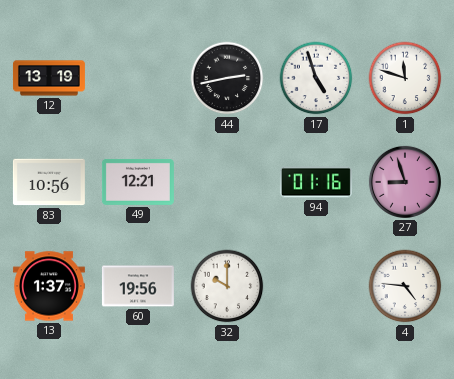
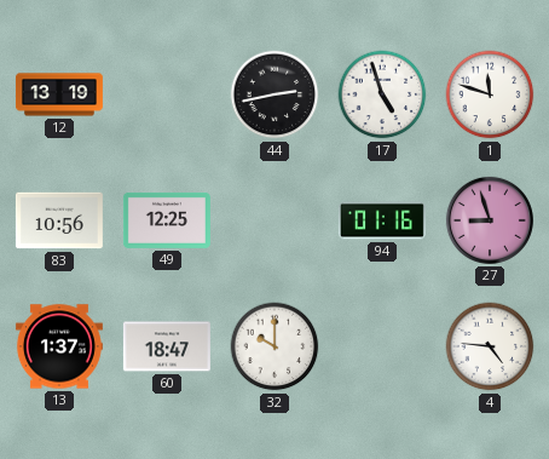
49: 12:21 -> 12:25 (167, 220)
60: 19:56 -> 18:47 (167, 346)
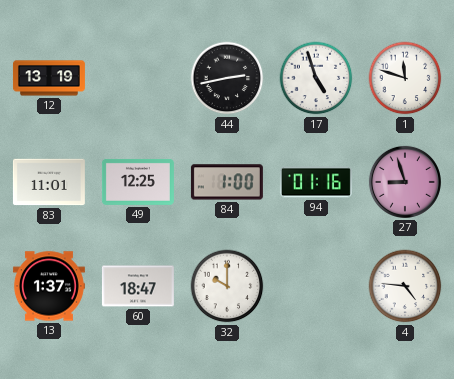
83: 10:56 -> 11:01 (49, 182)
84: none -> 1:00 (227, 182)
